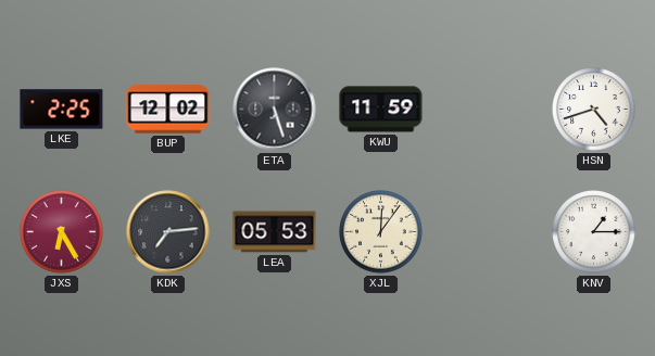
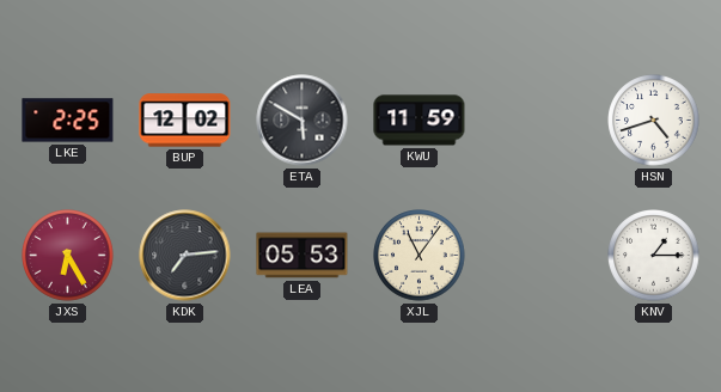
ETA: 5:27 -> 5:50 (303, 121)
XJL: 12:06 -> 11:06 (420, 256)
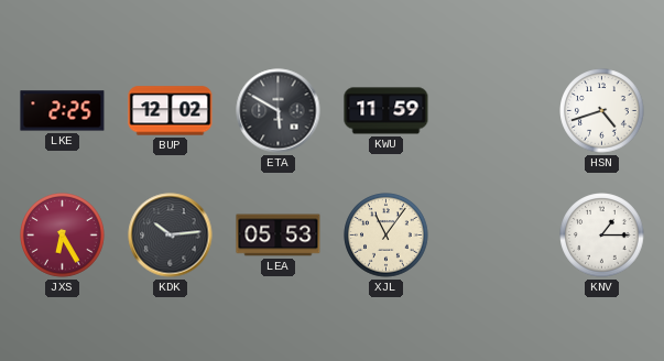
KDK: 7:14 -> 10:14 (171, 236)
